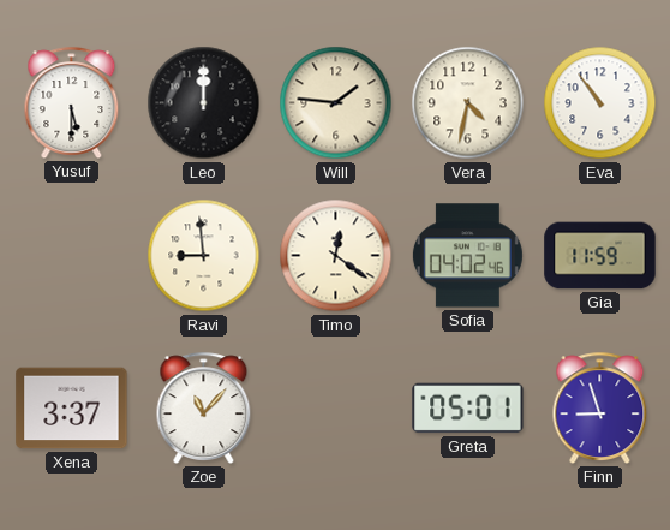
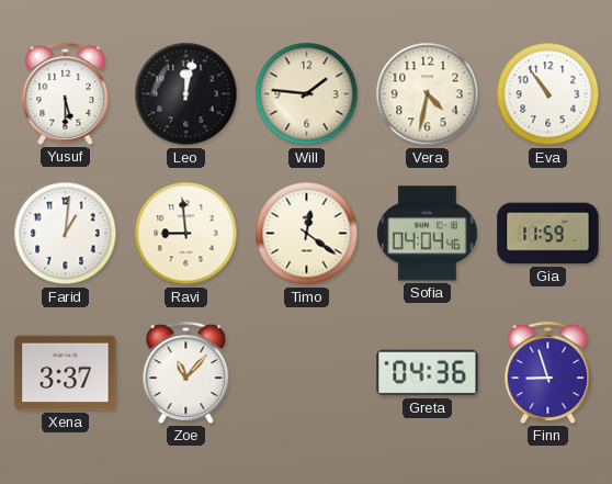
Leo: 12:00 -> 12:02 (186, 94)
Farid: none -> 1:01 (66, 234)
Sofia: 04:02 -> 04:04 (427, 234)
Greta: 05:01 -> 04:36 (428, 373)
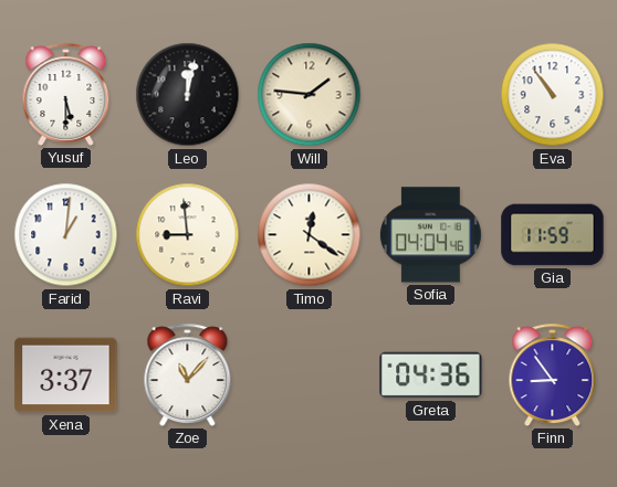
Vera: 4:32 -> none (428, 94)
Finn: 8:57 -> 8:54 (553, 374)
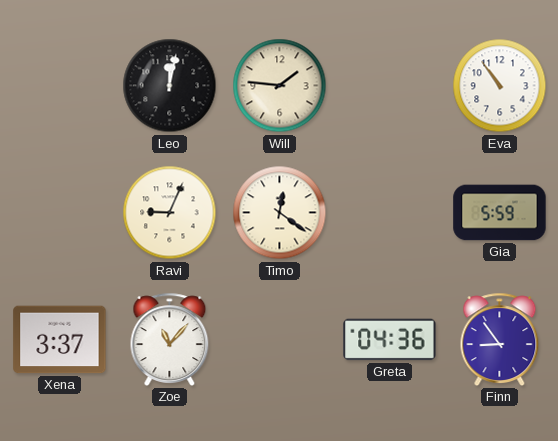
Yusuf: 5:30 -> none (66, 94)
Farid: 1:01 -> none (66, 235)
Ravi: 8:59 -> 9:04 (170, 213)
Sofia: 04:04 -> none (430, 235)
Gia: 11:59 -> 5:59 (500, 213)
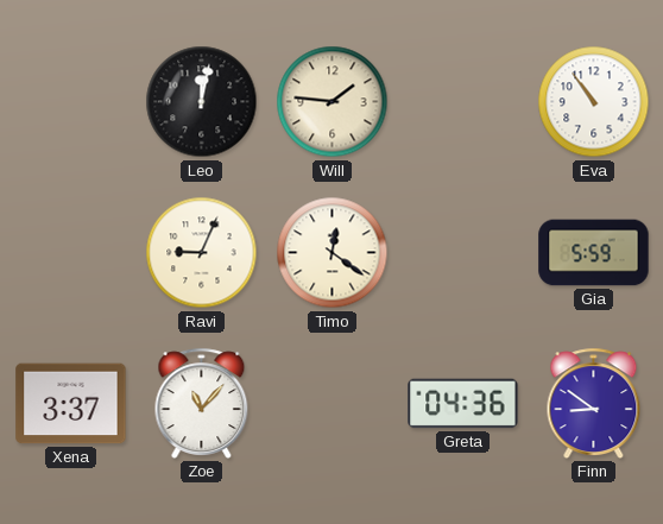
Finn: 8:54 -> 8:51 (594, 403)
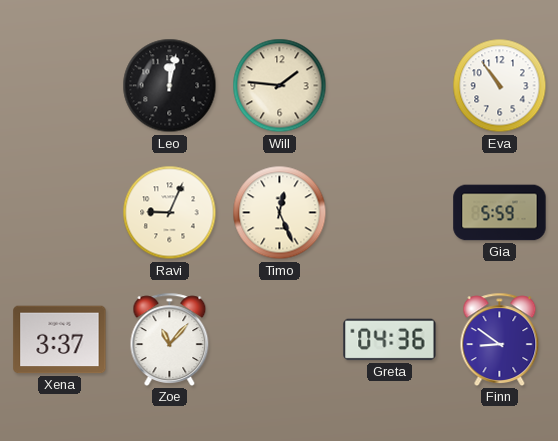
Timo: 12:21 -> 12:26 (280, 213)
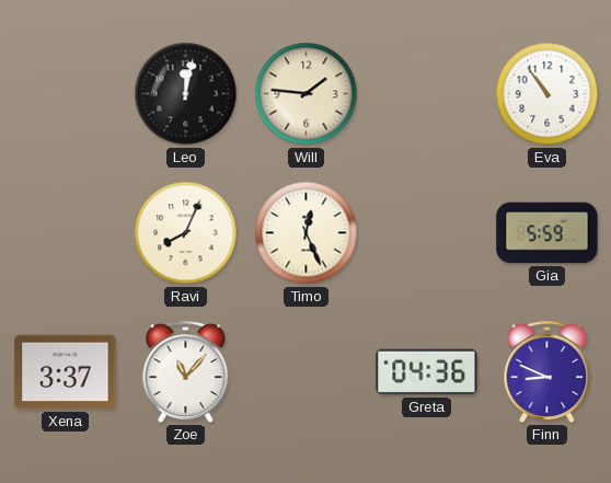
Ravi: 9:04 -> 8:04 (186, 233)
Finn: 8:51 -> 8:49 (547, 371)
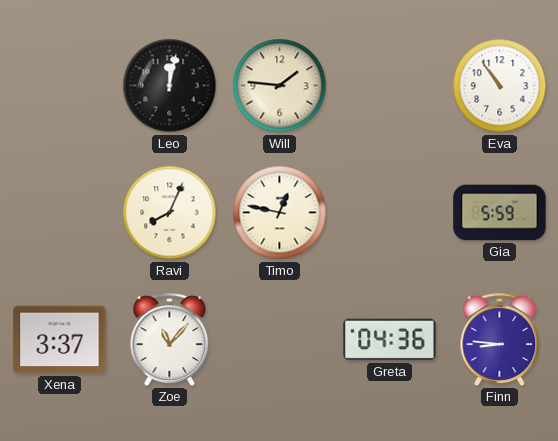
Timo: 12:26 -> 12:47 (280, 213)
Finn: 8:49 -> 8:46 (500, 339)
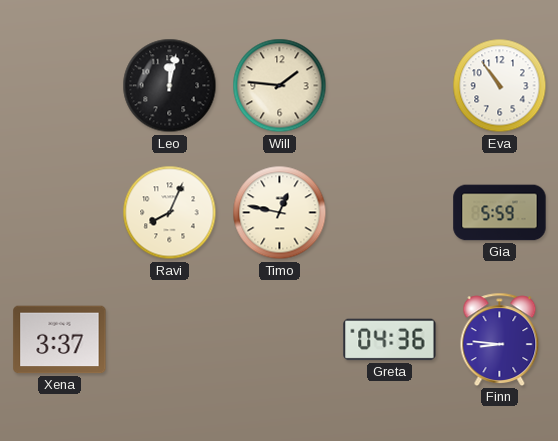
Zoe: 11:07 -> none (170, 339)
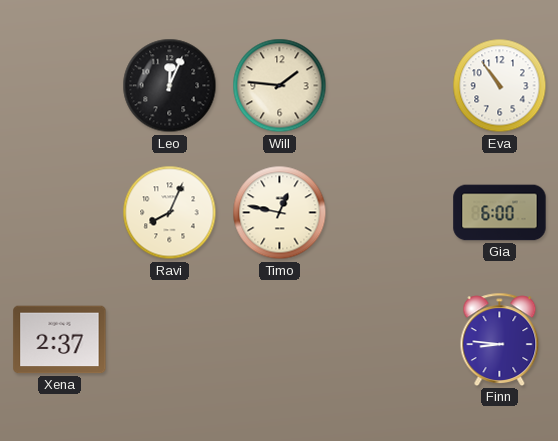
Leo: 12:02 -> 12:04 (170, 86)
Gia: 5:59 -> 6:00 (500, 213)
Xena: 3:37 -> 2:37 (60, 340)
Greta: 04:36 -> none (390, 340)
